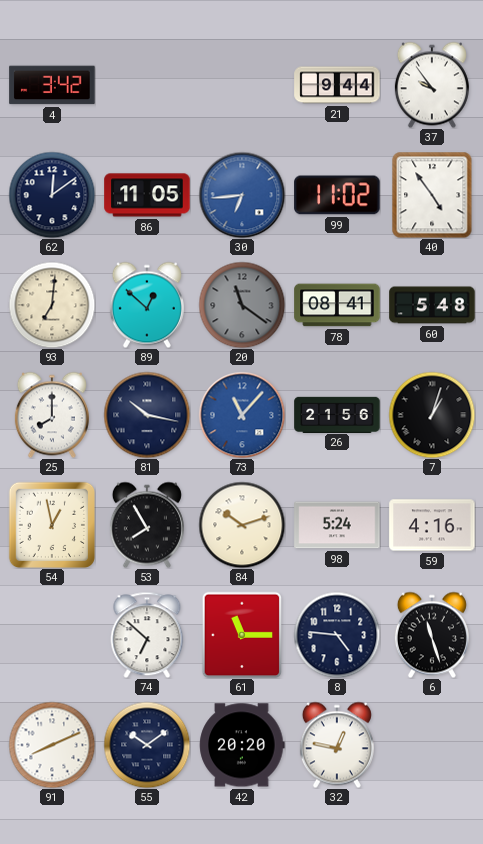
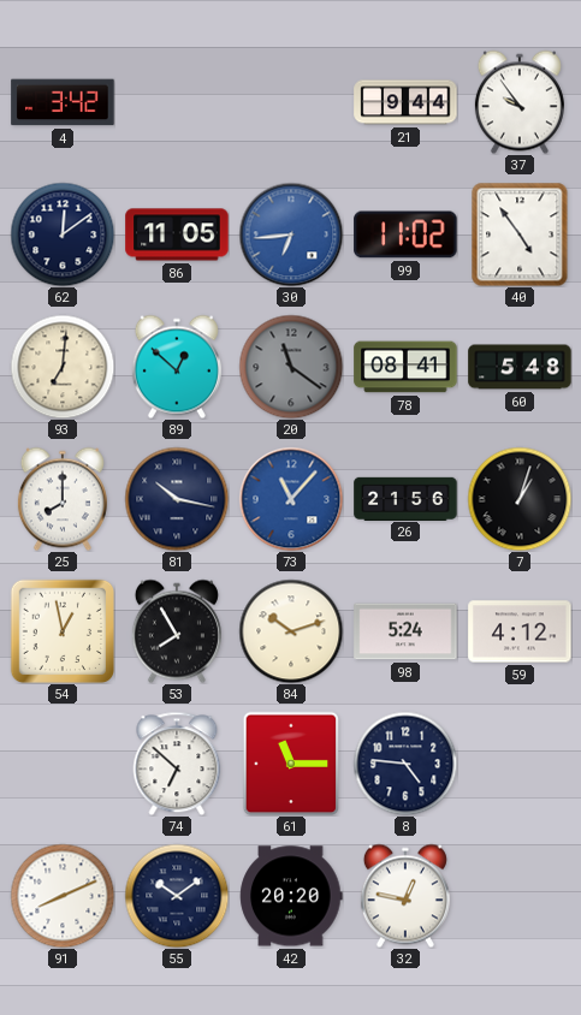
59: 4:16 -> 4:12 (520, 631)
6: 11:27 -> none (432, 635)
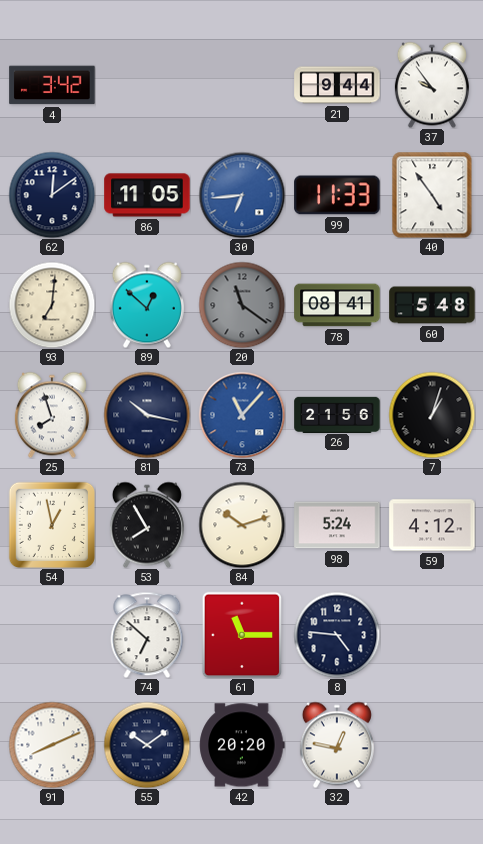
99: 11:02 -> 11:33 (337, 195)
25: 8:00 -> 7:57 (52, 415)
